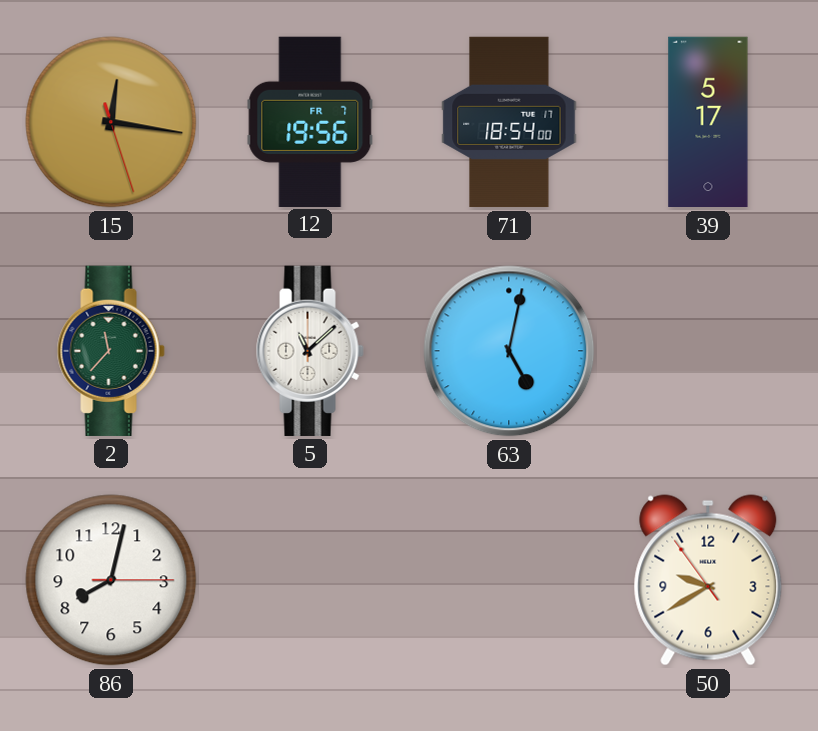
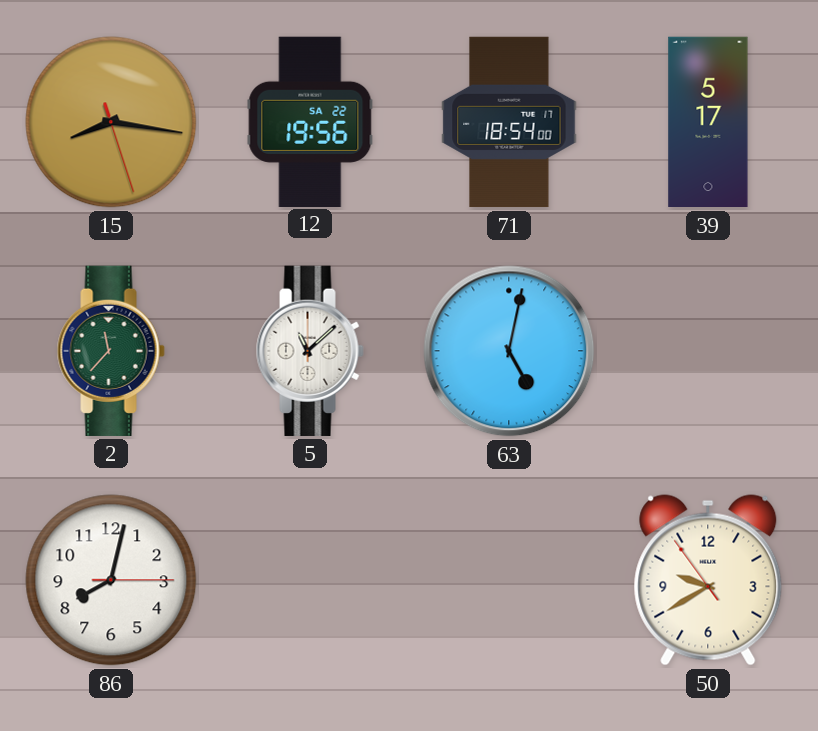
15: 12:16 -> 8:16 (111, 122)
12 date: FR 7 -> SA 22 (310, 121)
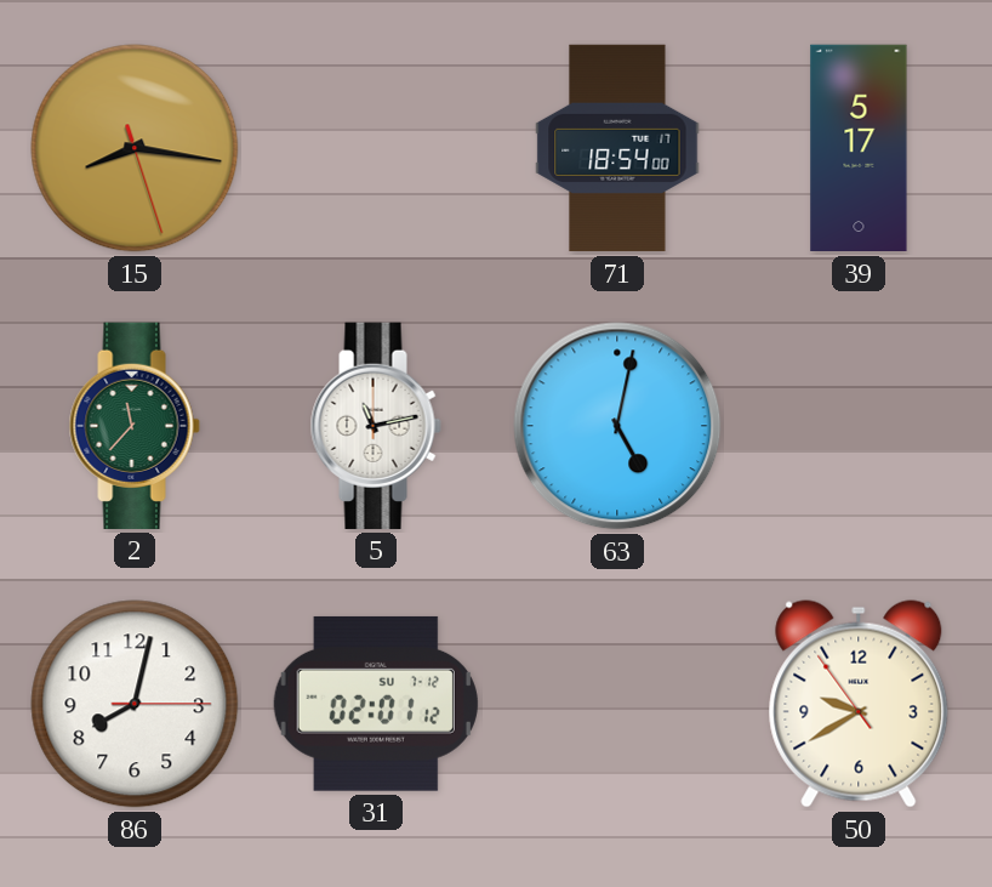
12: 19:56 -> none (310, 121)
5: 11:08 -> 11:13 (376, 426)
31: none -> 02:01 (376, 704)
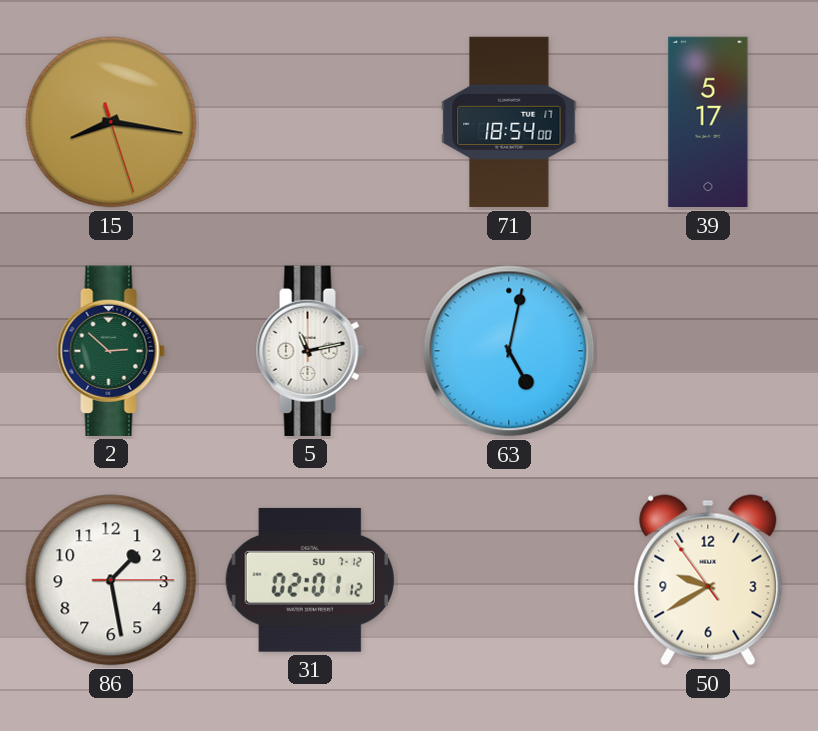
2: 11:37 -> 2:52 (111, 351)
86: 8:02 -> 1:28 (111, 580)
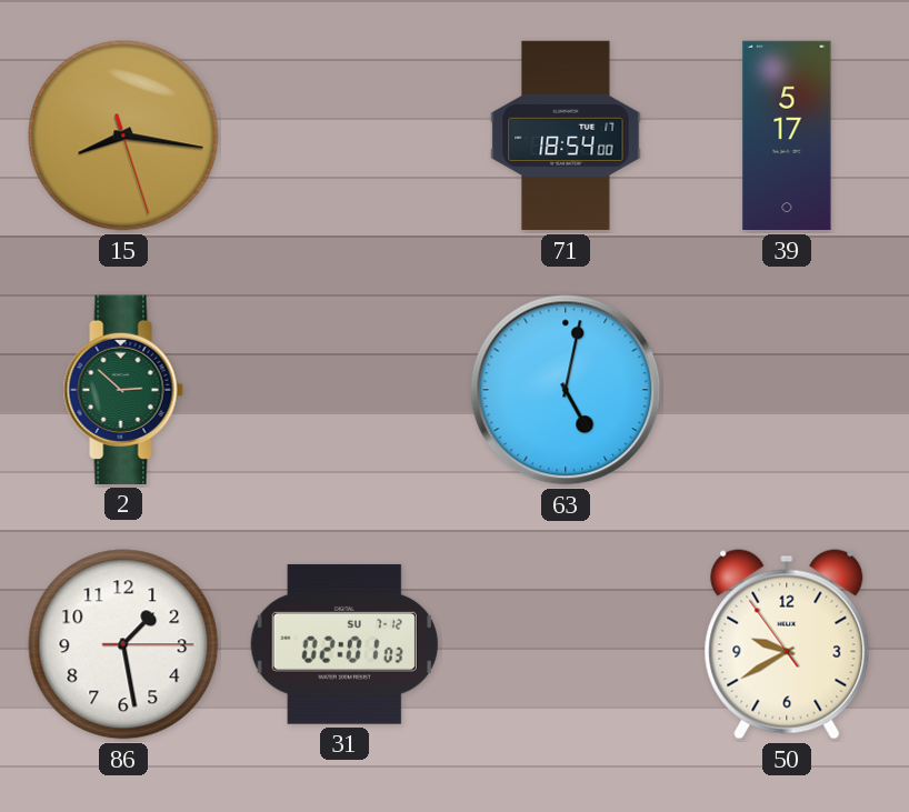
5: 11:13 -> none (310, 351)
31: 02:01:12 -> 02:01:03 (344, 644)
